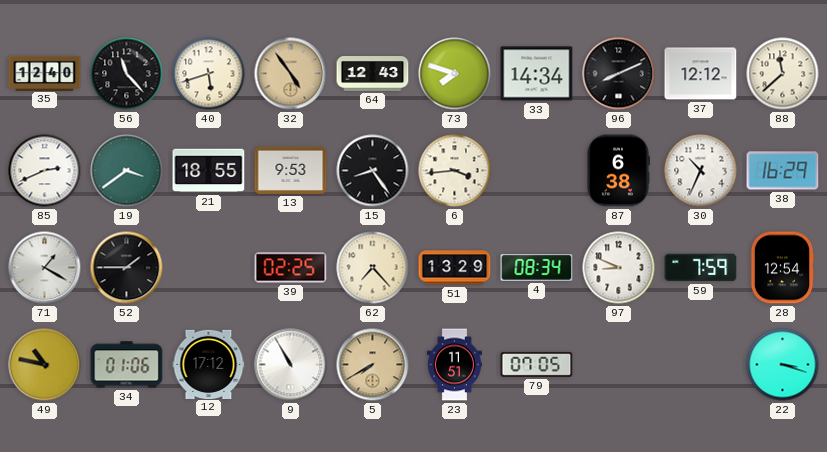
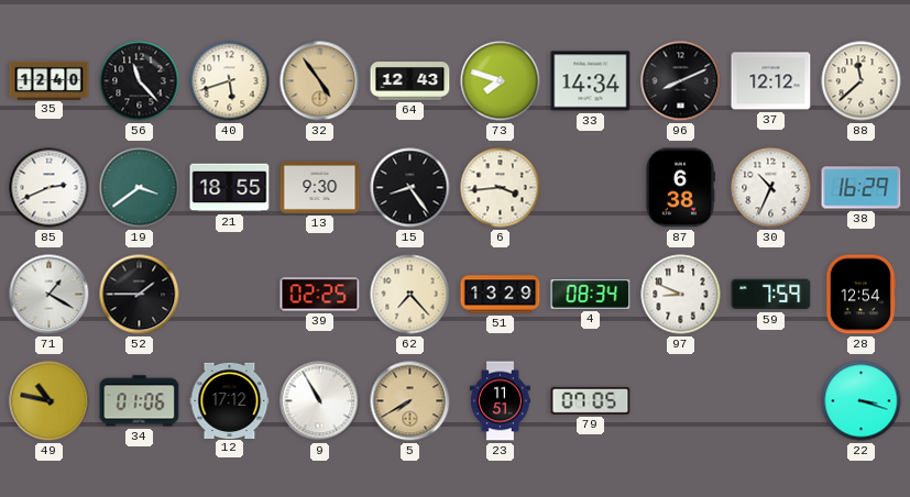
13: 9:53 -> 9:30 (320, 187)
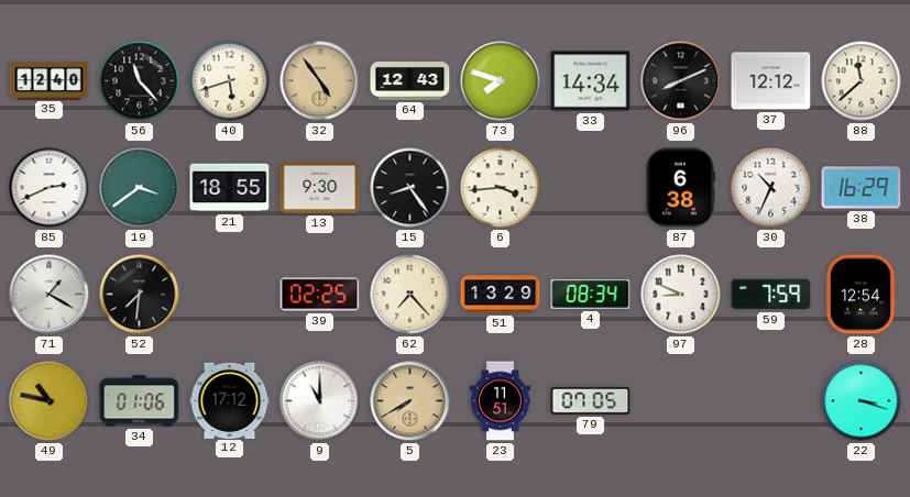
52: 1:45 -> 7:31 (140, 295)
9: 10:55 -> 11:00 (320, 401)
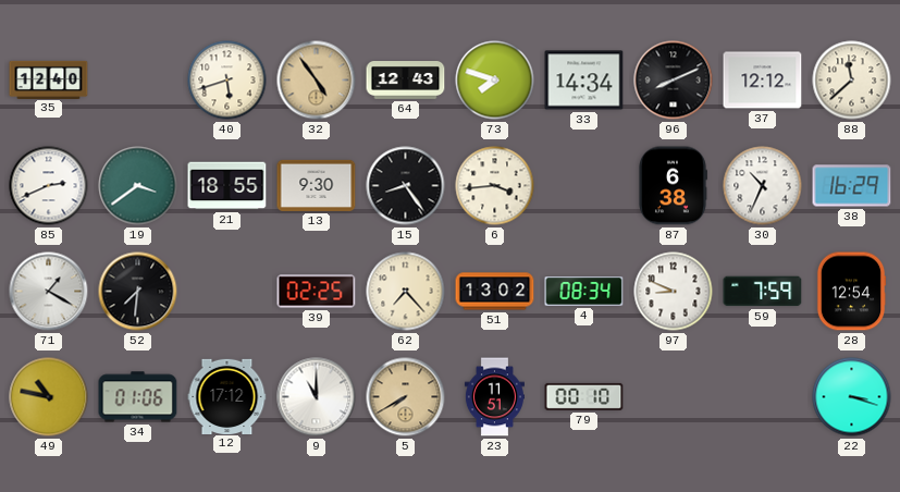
56: 11:23 -> none (140, 81)
51: 13:29 -> 13:02 (495, 292)
79: 07:05 -> 00:10 (584, 396)
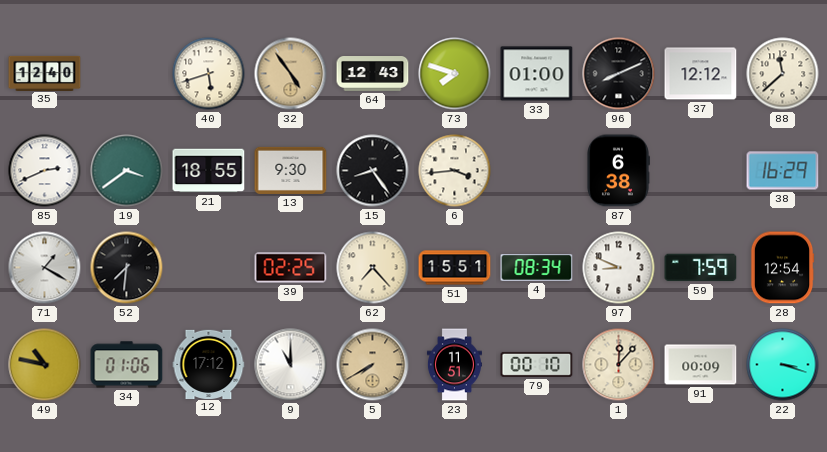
33: 14:34 -> 01:00 (537, 74)
30: 10:34 -> none (763, 186)
51: 13:02 -> 15:51 (455, 268)
1: none -> 12:07 (619, 365)
91: none -> 00:09 (701, 365)
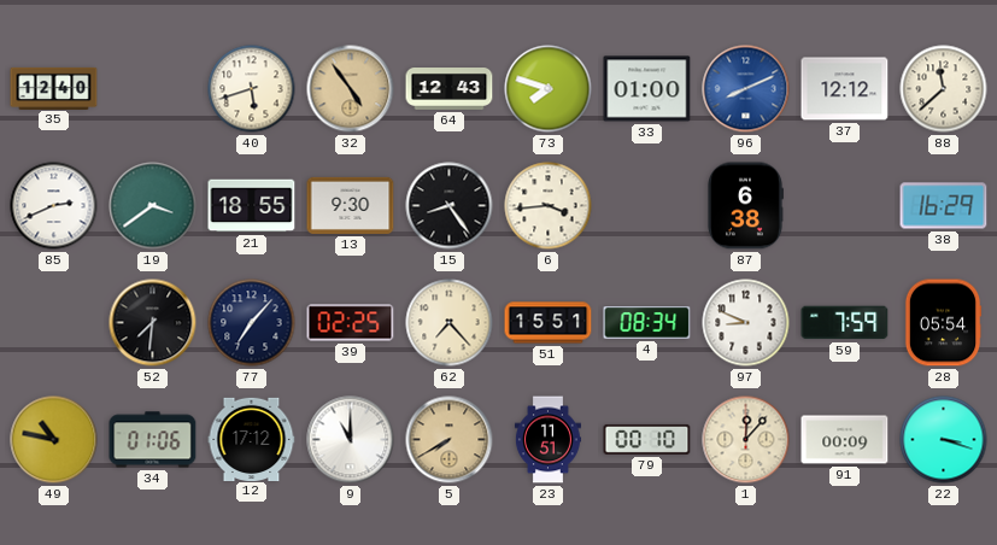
96 dial: black -> blue (746, 89)
71: 1:20 -> none (45, 268)
77: none -> 7:07 (252, 323)
28: 12:54 -> 05:54 (943, 323)
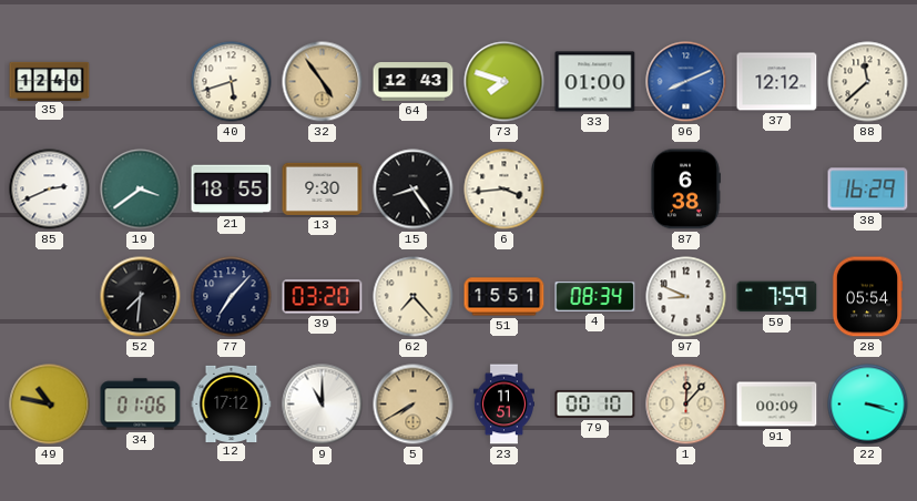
39: 02:25 -> 03:20 (323, 297)
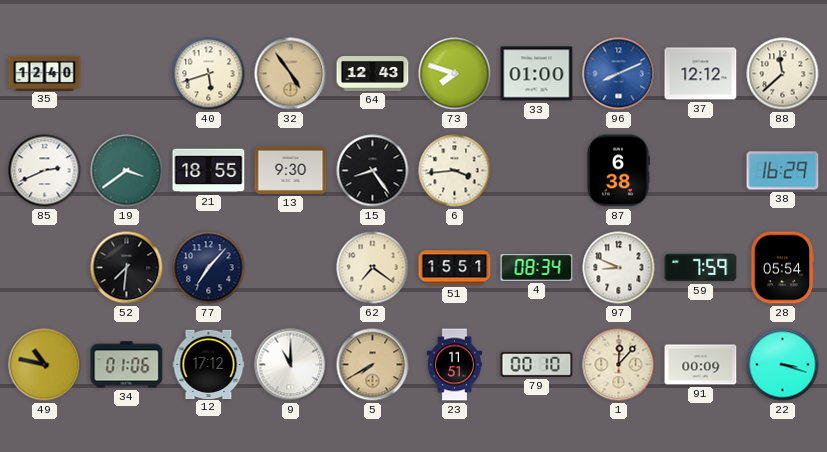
39: 03:20 -> none (323, 297)
62: 7:23 -> 7:21 (373, 268)
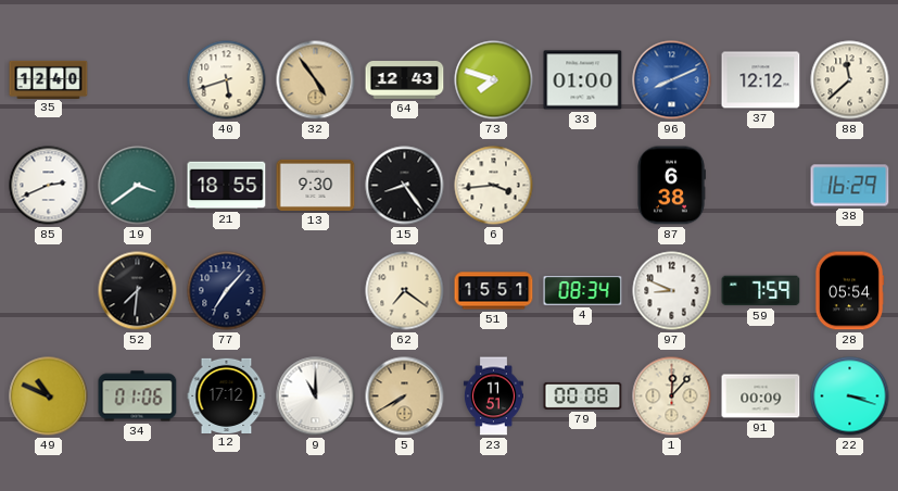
49: 10:47 -> 10:49 (49, 396)
79: 00:10 -> 00:08 (583, 395)
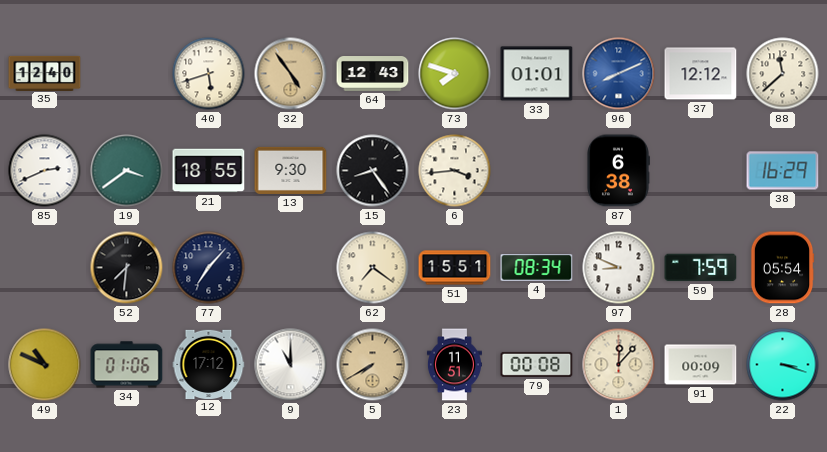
33: 01:00 -> 01:01 (537, 74)
